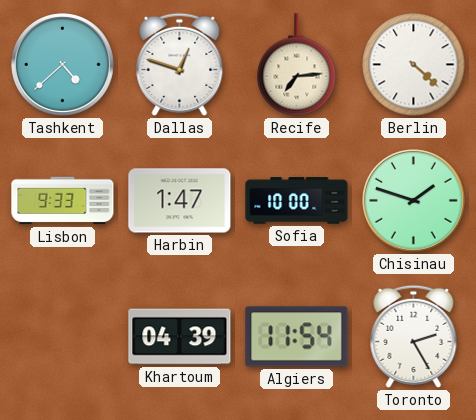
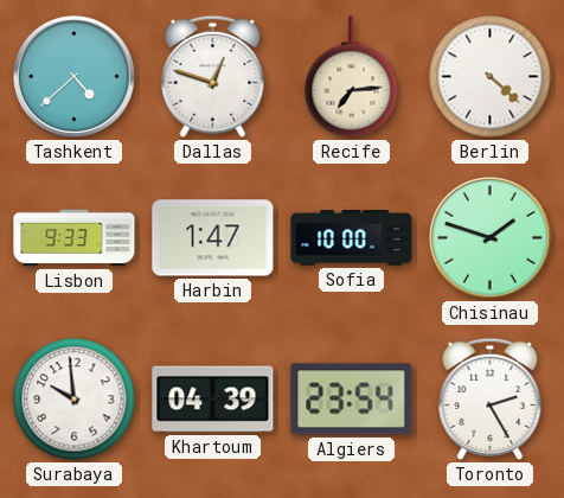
Surabaya: none -> 9:59 (75, 400)
Algiers: 11:54 -> 23:54 (352, 400)
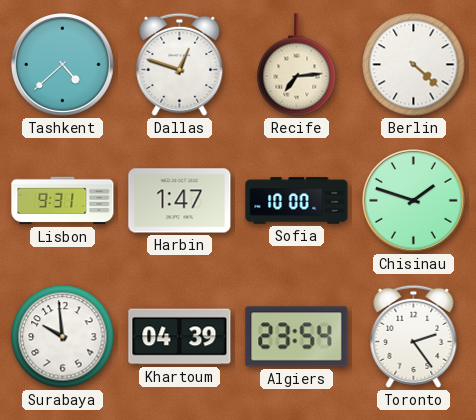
Lisbon: 9:33 -> 9:31 (63, 201)
Toronto: 2:25 -> 2:24 (414, 336)
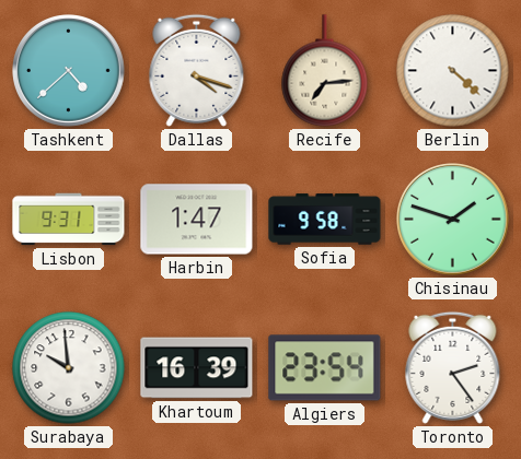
Dallas: 12:48 -> 4:18 (197, 70)
Sofia: 10:00 -> 9:58 (325, 220)
Khartoum: 04:39 -> 16:39 (197, 368)
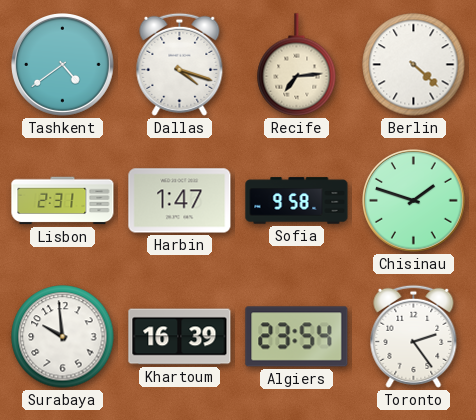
Tashkent: 4:38 -> 4:39 (63, 65)
Lisbon: 9:31 -> 2:31 (63, 201)
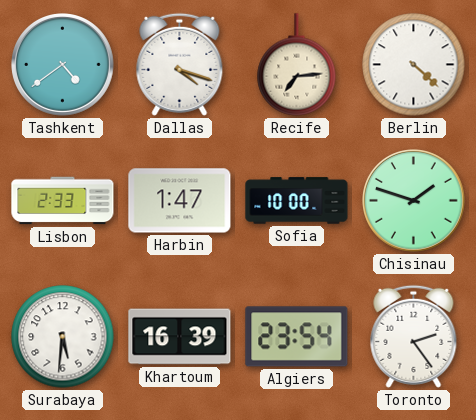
Lisbon: 2:31 -> 2:33 (63, 201)
Sofia: 9:58 -> 10:00 (297, 201)
Surabaya: 9:59 -> 5:31 (63, 337)
